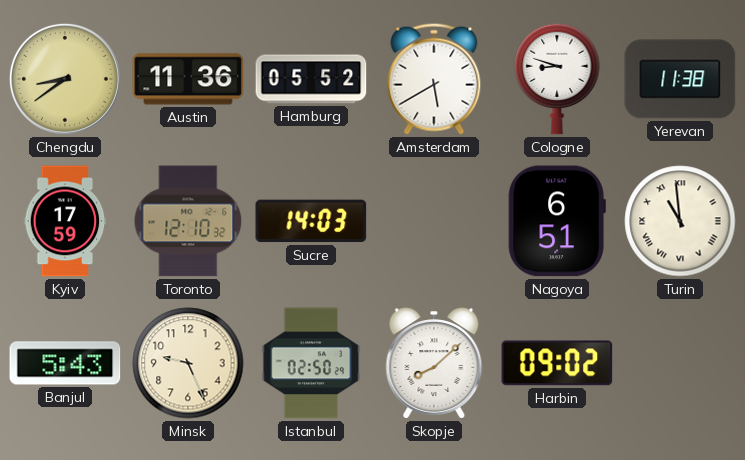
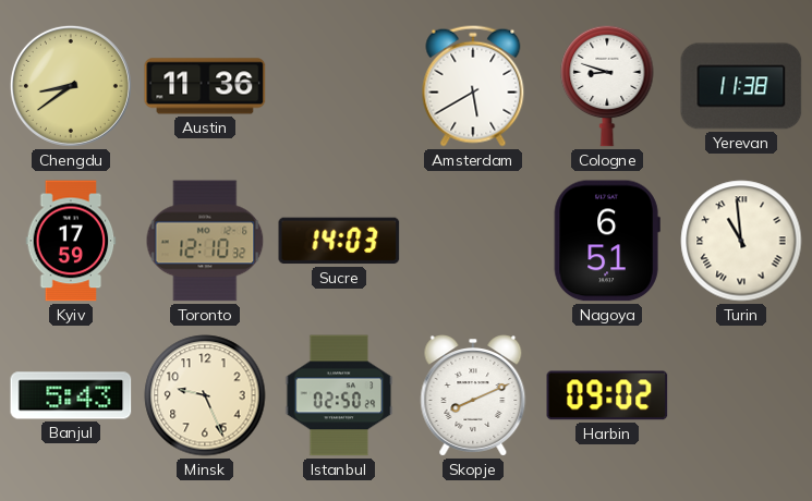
Hamburg: 05:52 -> none (311, 79)
Skopje: 8:08 -> 8:11 (473, 395)
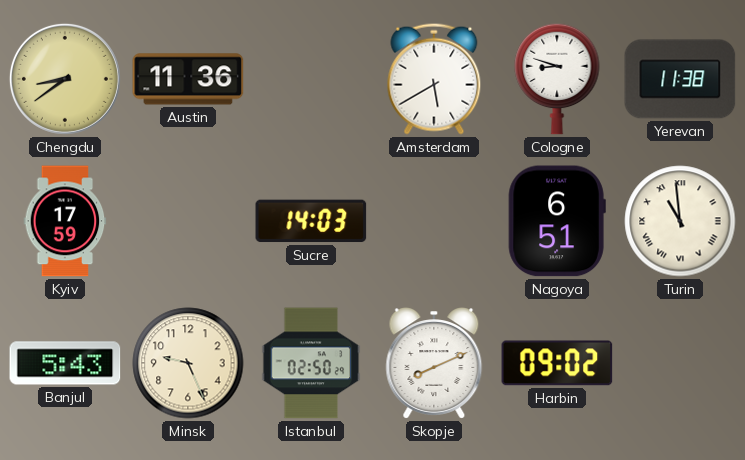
Toronto: 12:10 -> none (205, 241)
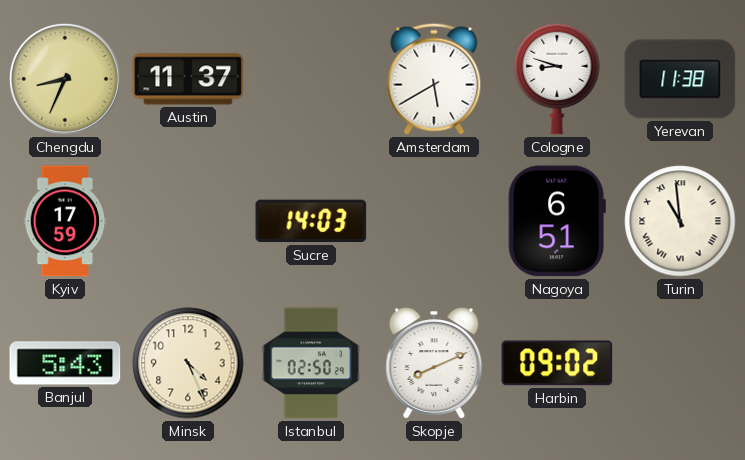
Chengdu: 8:39 -> 8:34 (65, 79)
Austin: 11:36 -> 11:37 (188, 79)
Minsk: 9:26 -> 4:26 (188, 363)
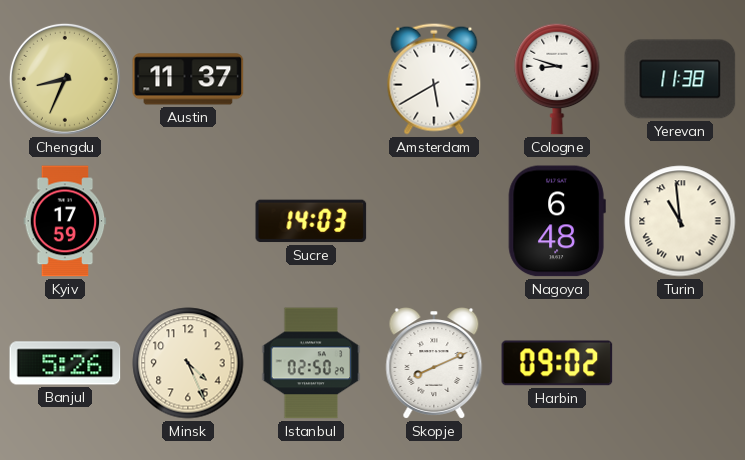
Nagoya: 6:51 -> 6:48 (557, 221)
Banjul: 5:43 -> 5:26 (65, 363)
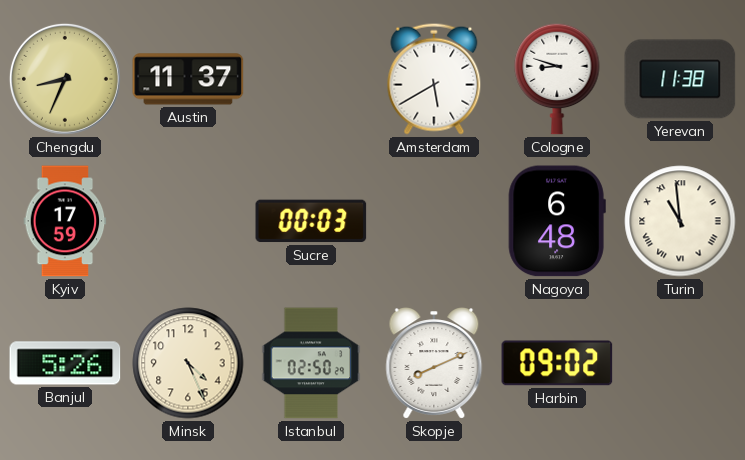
Sucre: 14:03 -> 00:03 (311, 221)
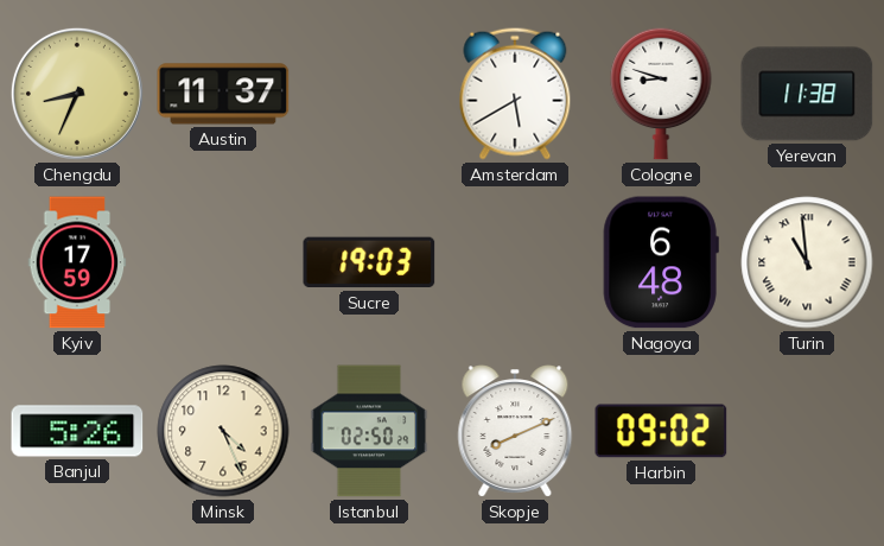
Sucre: 00:03 -> 19:03 (369, 262)
